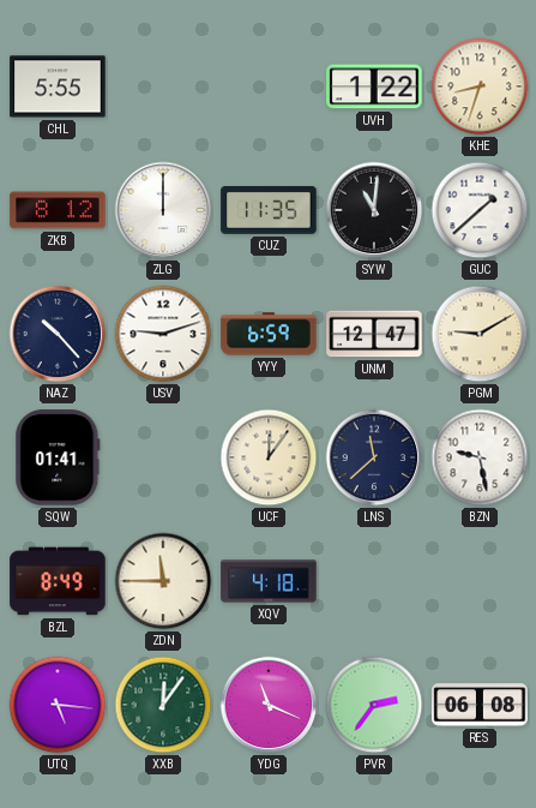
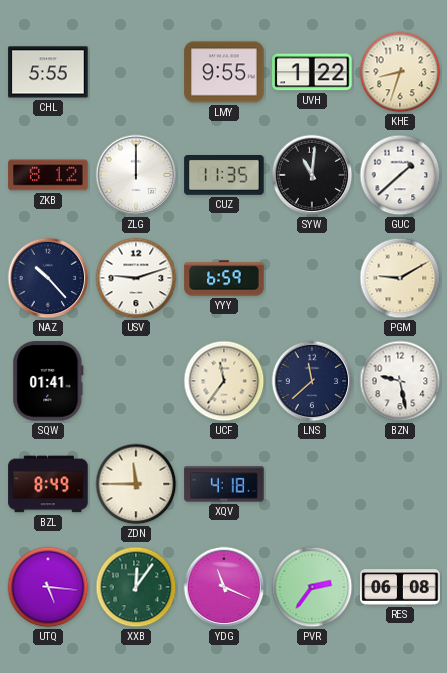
LMY: none -> 9:55 (224, 72)
UNM: 12:47 -> none (374, 334)
UCF: 12:06 -> 11:36 (224, 381)
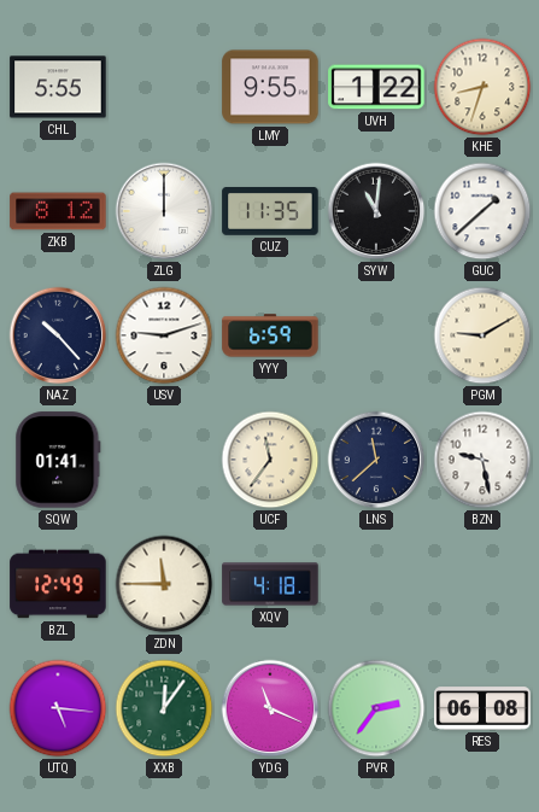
BZL: 8:49 -> 12:49 (58, 584)
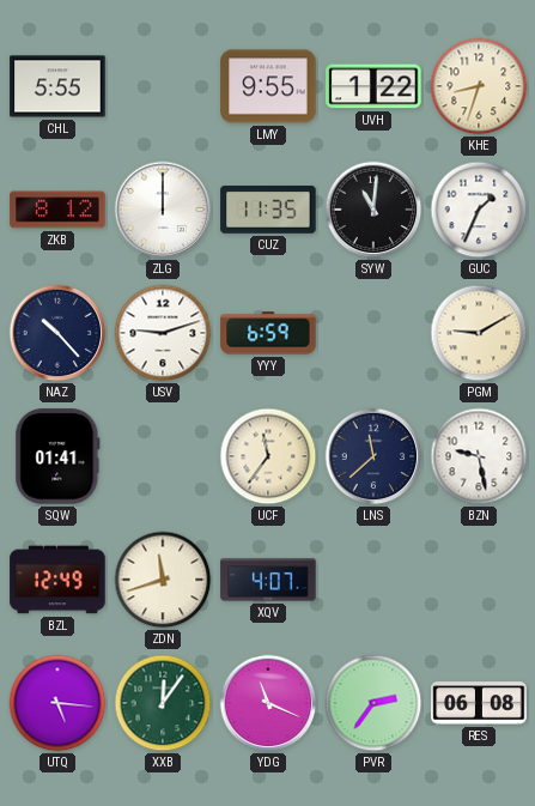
GUC: 1:38 -> 1:34 (479, 210)
ZDN: 11:45 -> 11:42 (163, 580)
XQV: 4:18 -> 4:07 (268, 580)
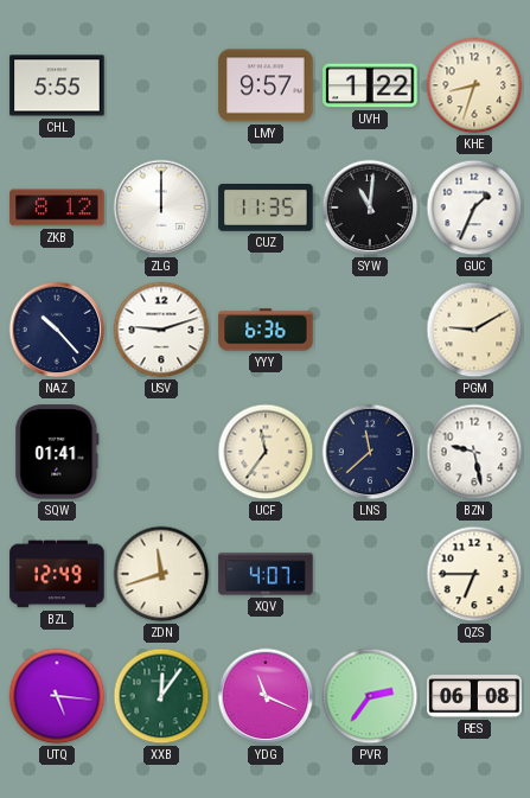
LMY: 9:55 -> 9:57 (266, 85)
YYY: 6:59 -> 6:36 (266, 330)
QZS: none -> 6:45 (474, 574)
